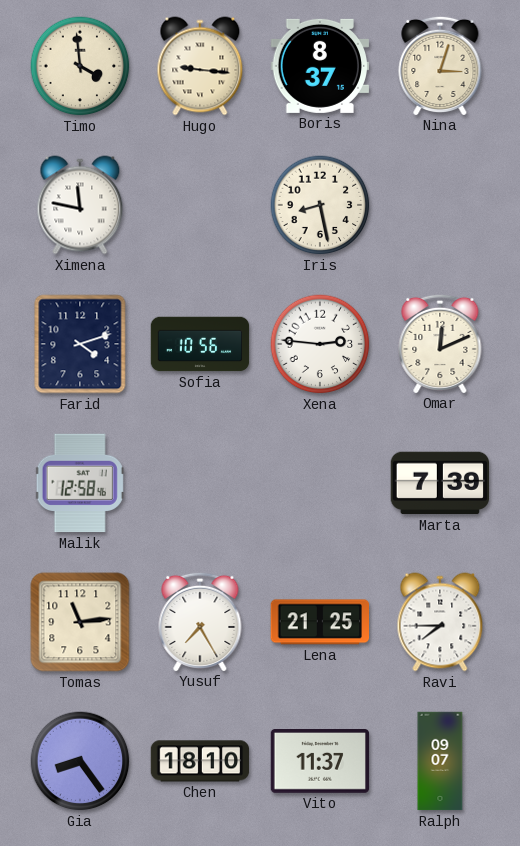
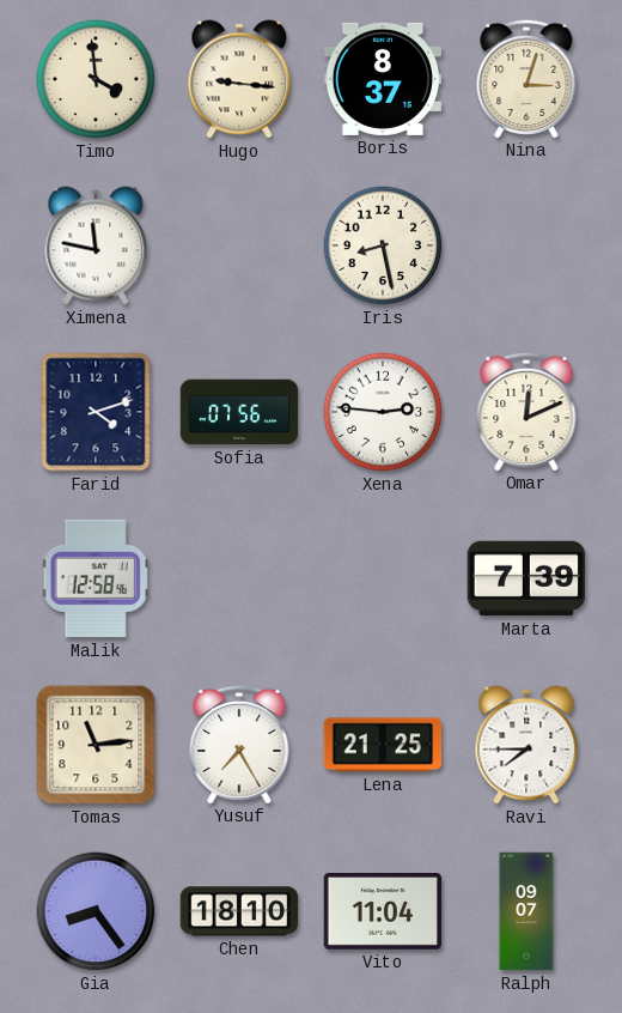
Sofia: 10:56 -> 07:56 (239, 412)
Vito: 11:37 -> 11:04 (383, 912)
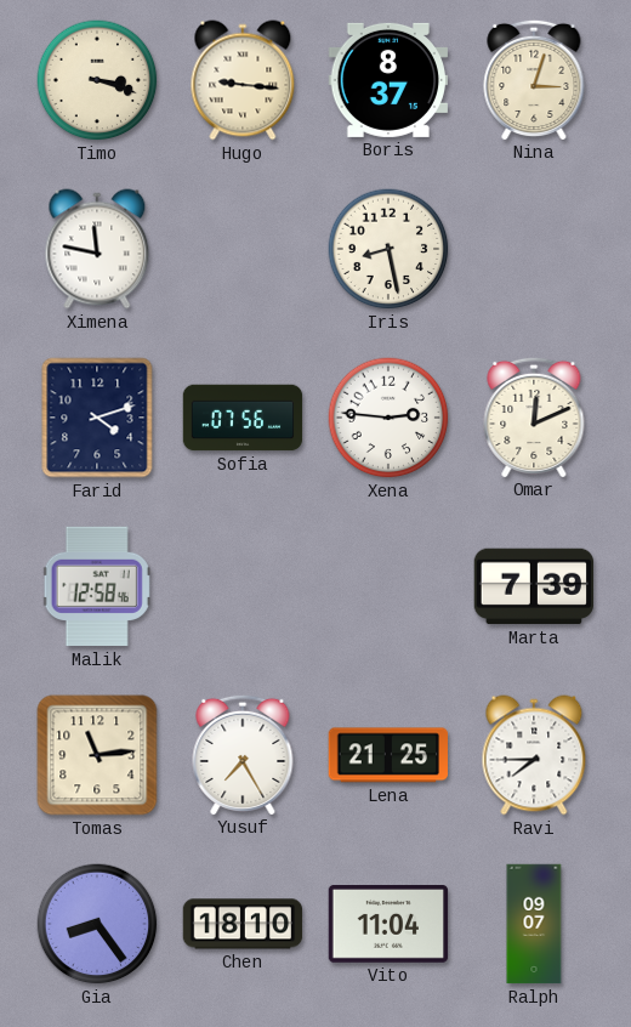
Timo: 3:59 -> 3:18 (97, 80)
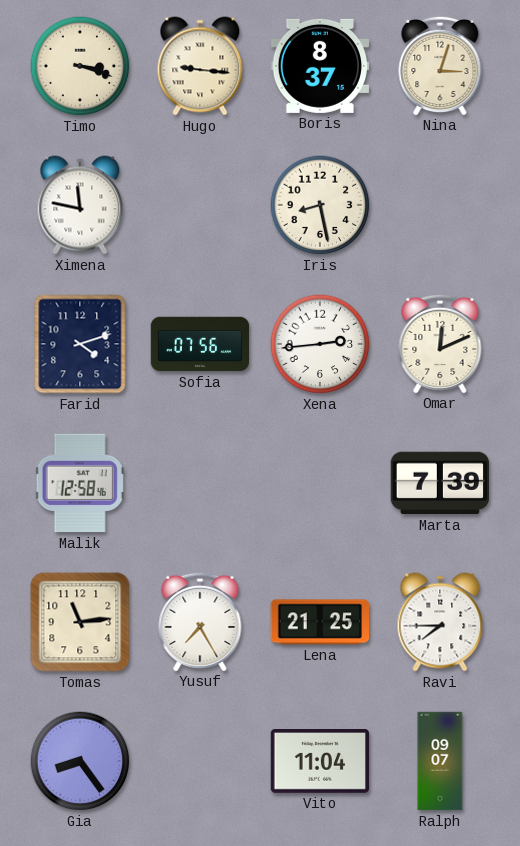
Xena: 2:46 -> 2:44 (320, 344)
Chen: 18:10 -> none (243, 924)
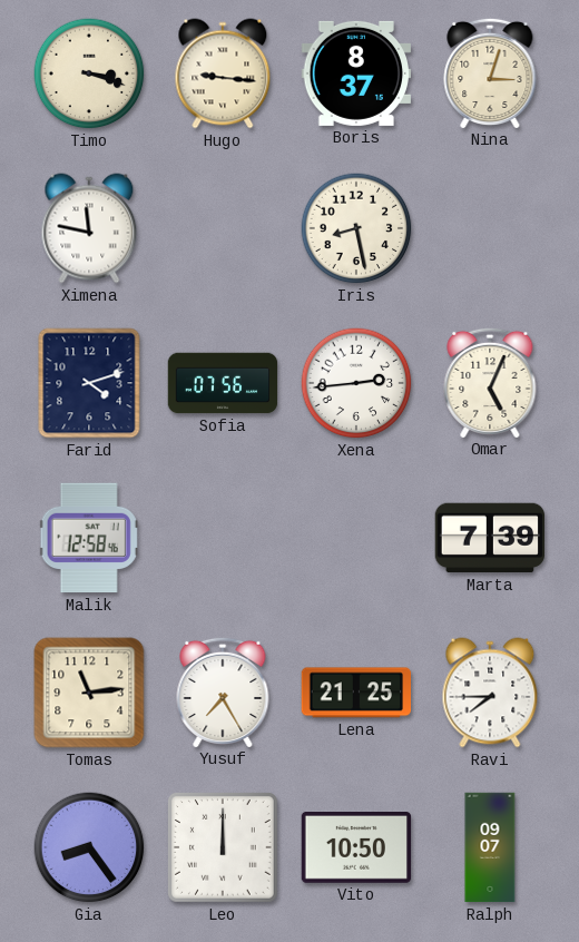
Omar: 12:11 -> 5:04 (490, 382)
Leo: none -> 12:00 (223, 847)
Vito: 11:04 -> 10:50 (356, 848)
